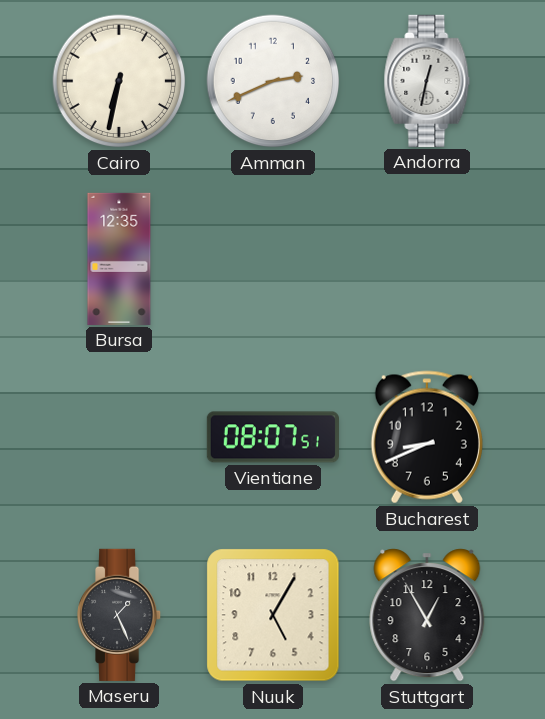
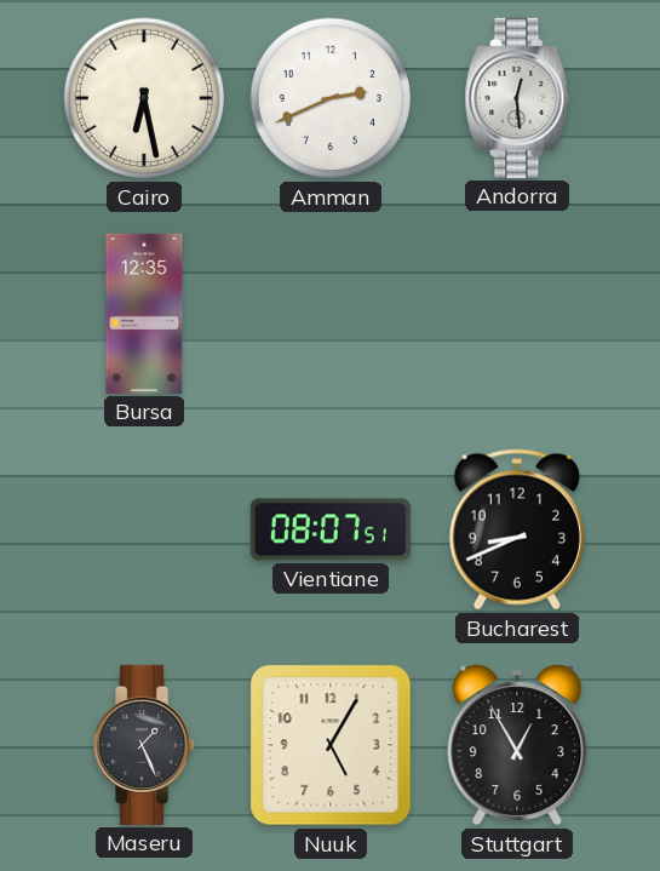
Cairo: 6:32 -> 6:28 (144, 98)
Andorra: 12:32 -> 12:29 (517, 98)
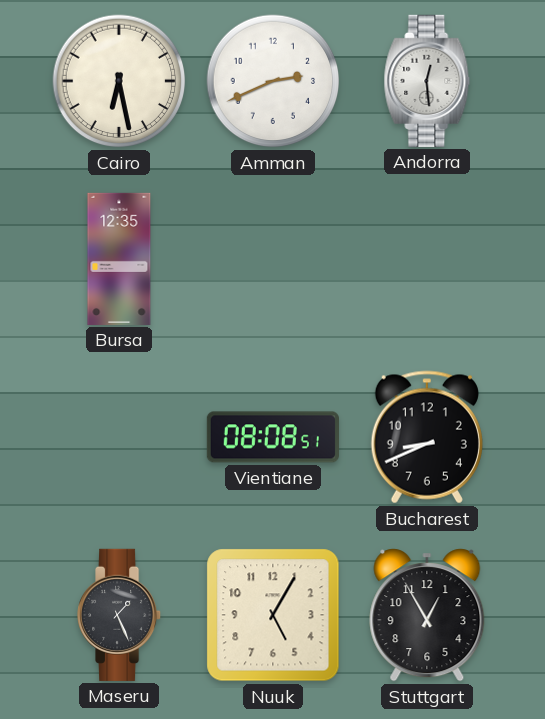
Vientiane: 08:07 -> 08:08 (273, 437)
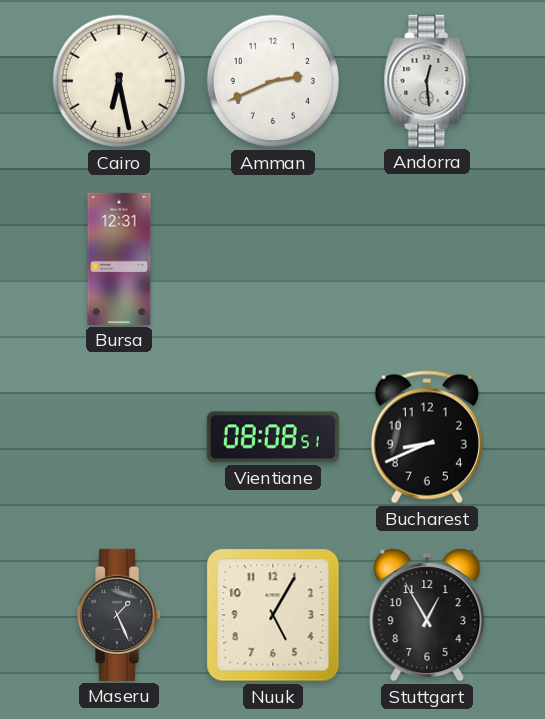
Bursa: 12:35 -> 12:31 (119, 259)
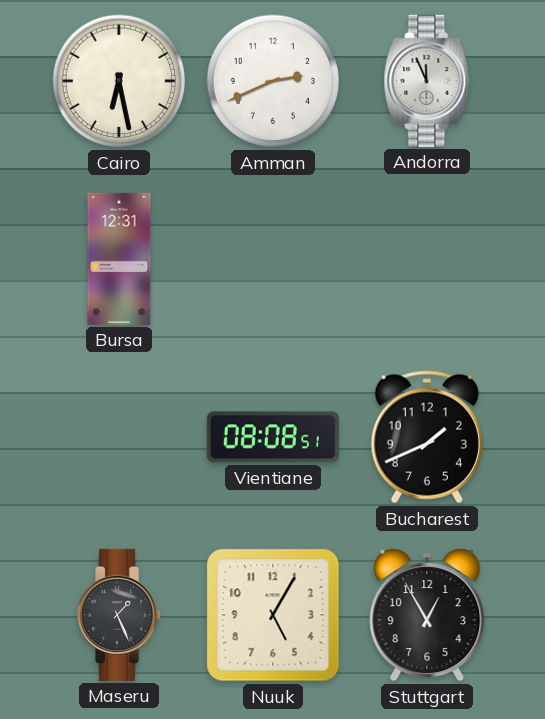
Andorra: 12:29 -> 11:56 (427, 81)
Bucharest: 8:41 -> 1:41 (427, 437)
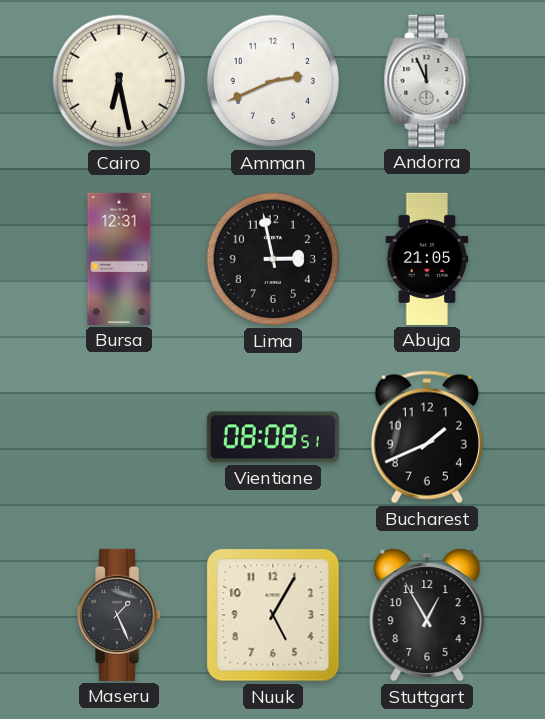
Lima: none -> 2:58 (273, 259)
Abuja: none -> 21:05 (427, 259)
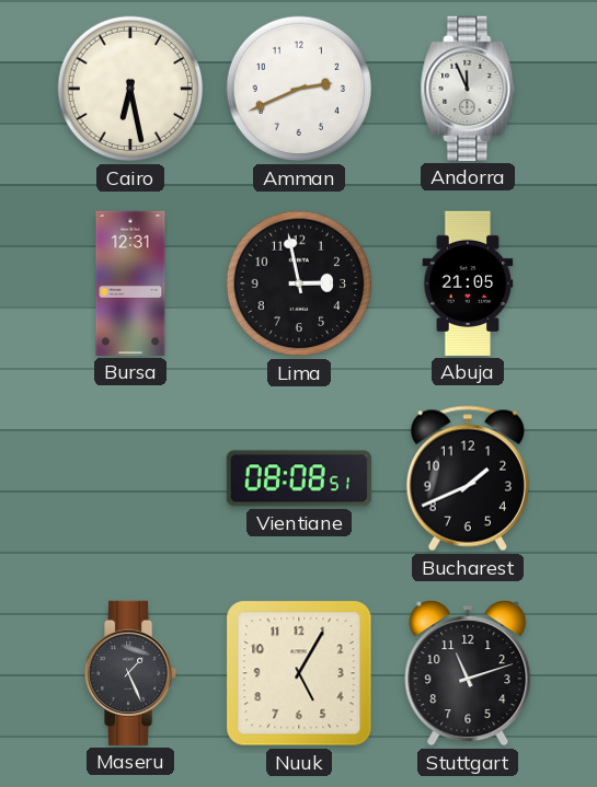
Stuttgart: 12:55 -> 11:12 (468, 673)
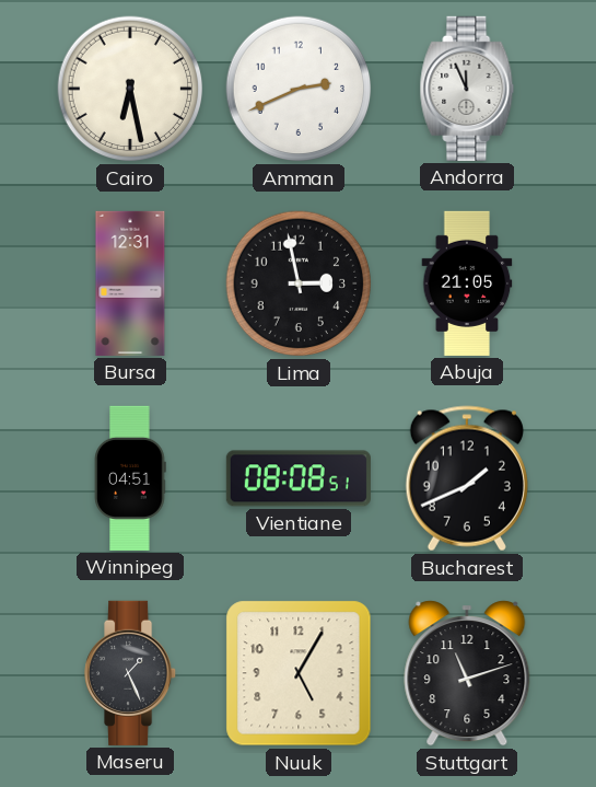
Winnipeg: none -> 04:51 (130, 478)
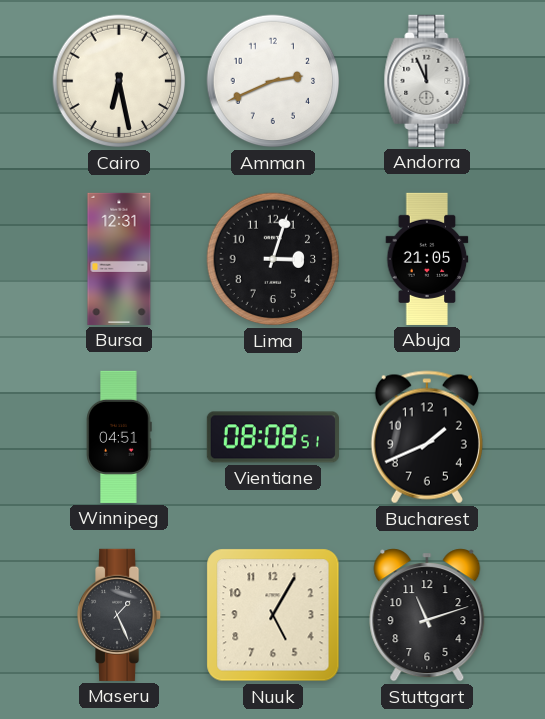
Lima: 2:58 -> 3:03 (273, 259)
